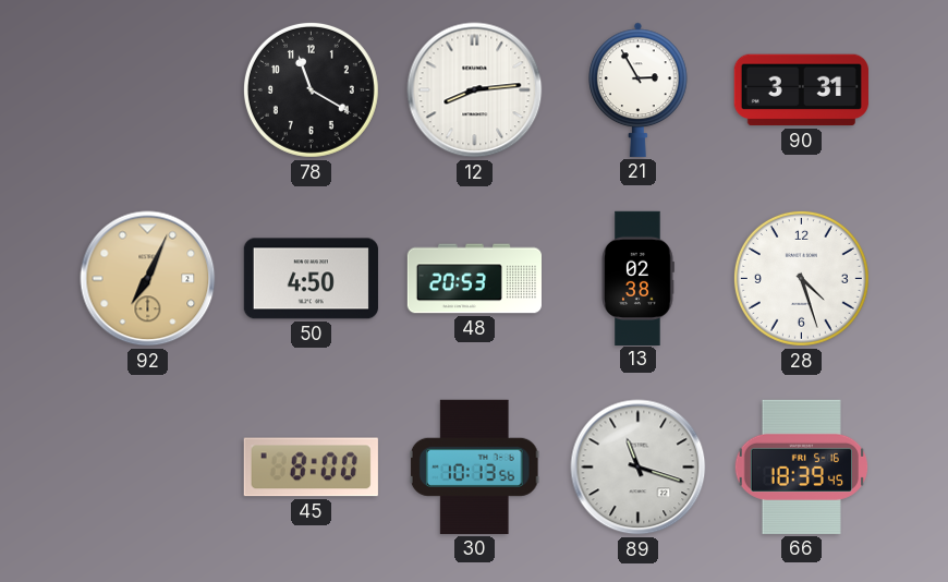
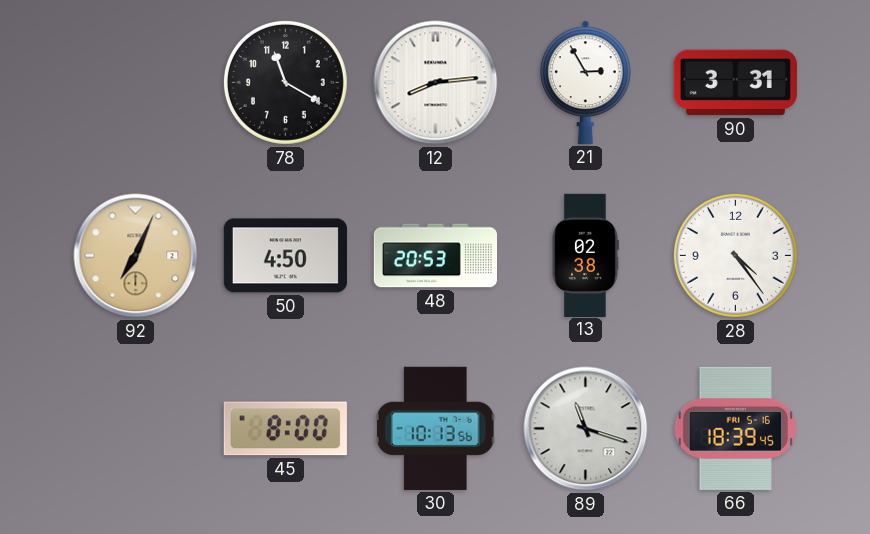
28: 4:27 -> 4:24 (735, 255)
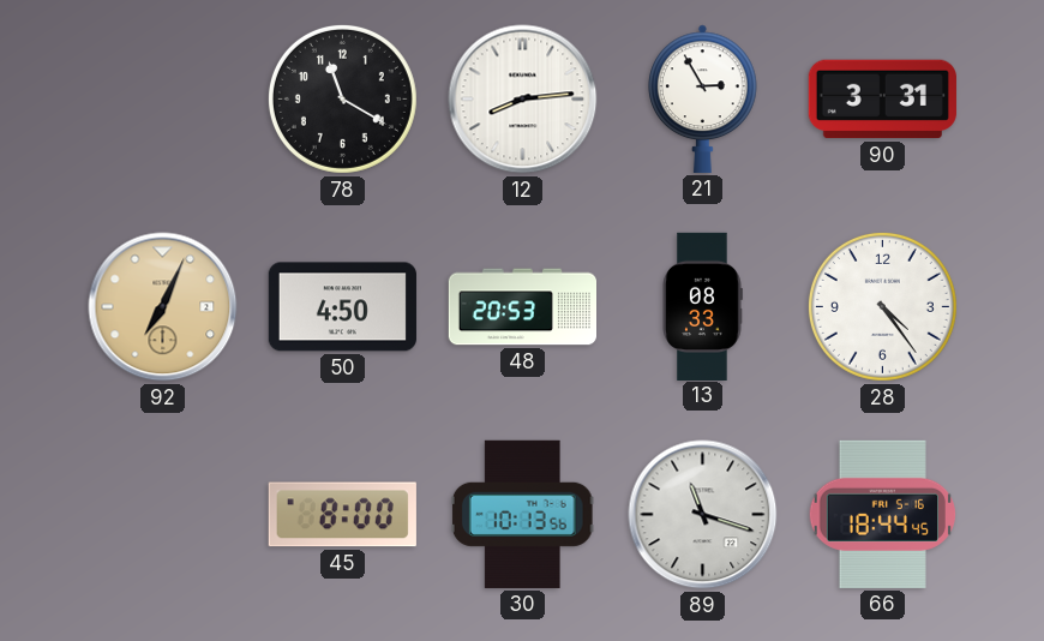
13: 02:38 -> 08:33 (702, 306)
66: 18:39 -> 18:44 (882, 514)
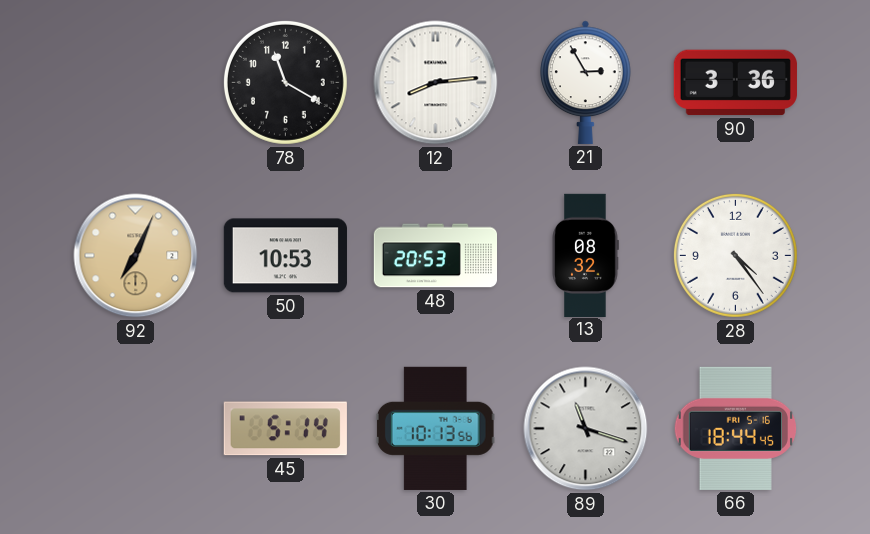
90: 3:31 -> 3:36 (735, 83)
50: 4:50 -> 10:53 (285, 256)
13: 08:33 -> 08:32 (585, 255)
45: 8:00 -> 5:14 (285, 429)
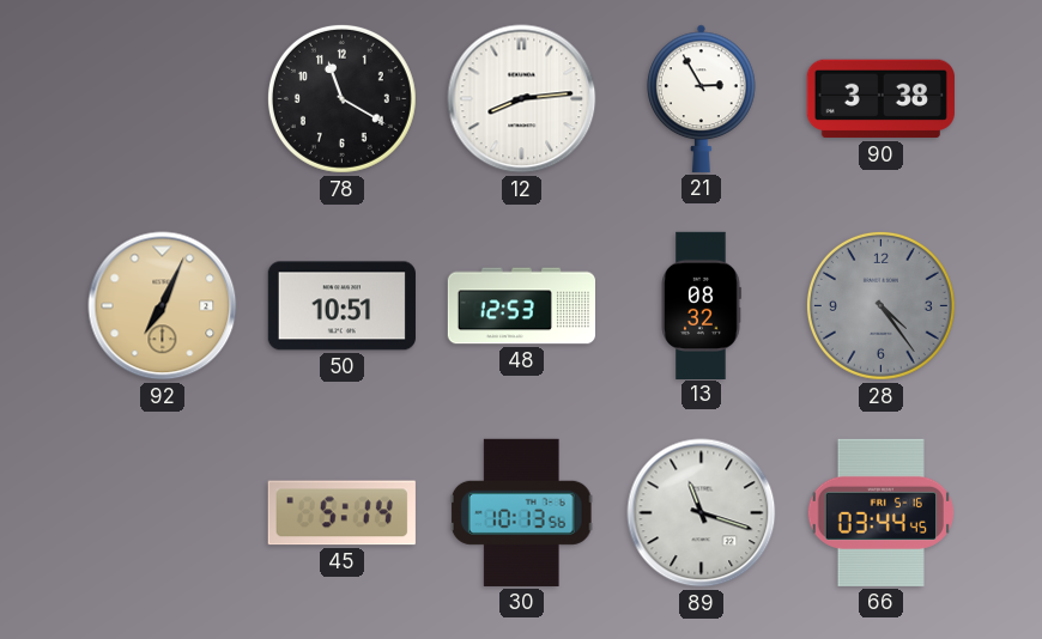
90: 3:36 -> 3:38 (880, 99)
50: 10:53 -> 10:51 (341, 306)
48: 20:53 -> 12:53 (521, 306)
28 dial: white -> grey (880, 305)
66: 18:44 -> 03:44 (880, 512)
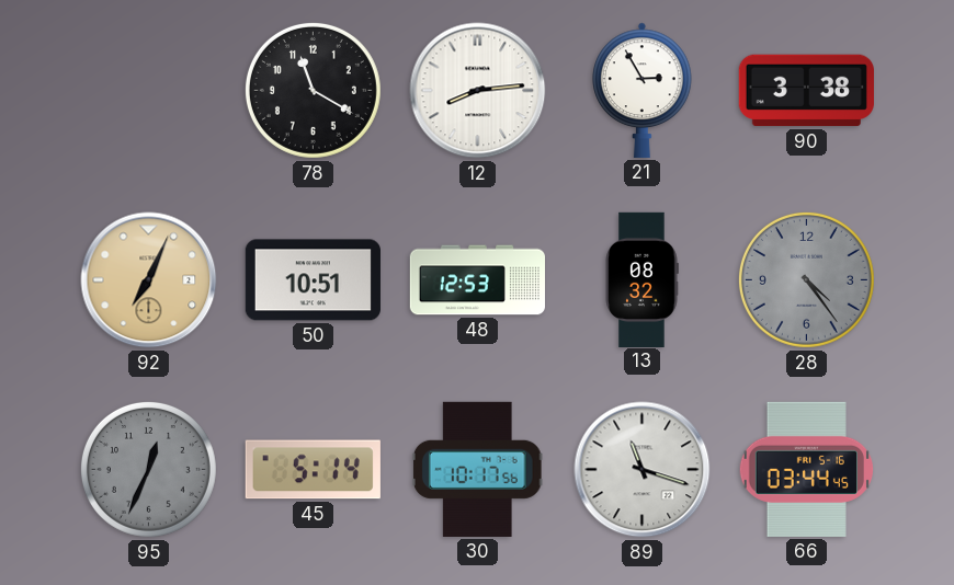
95: none -> 12:34 (148, 469)
30: 10:13 -> 10:17 (477, 469)
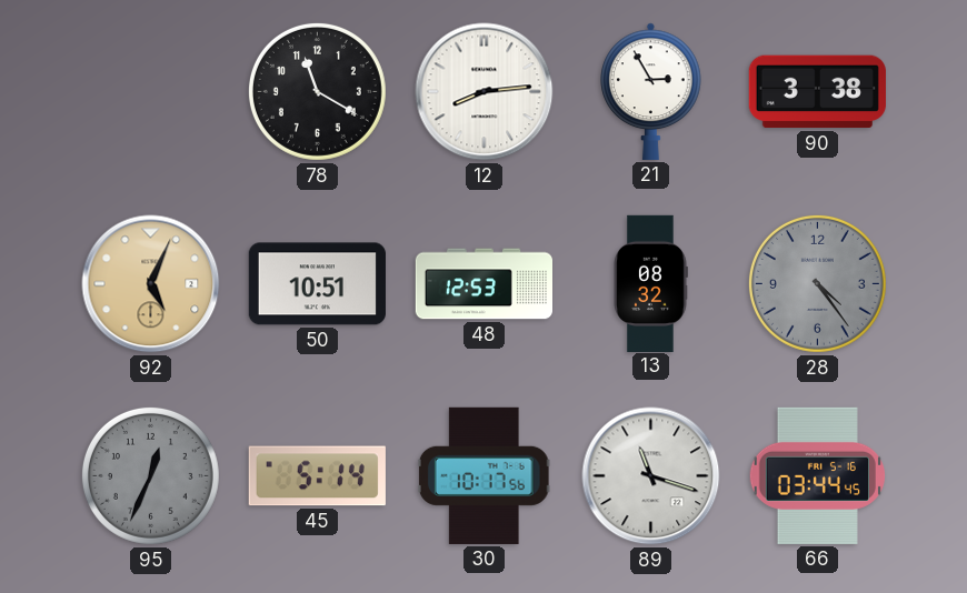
92: 7:04 -> 5:04 (151, 284)
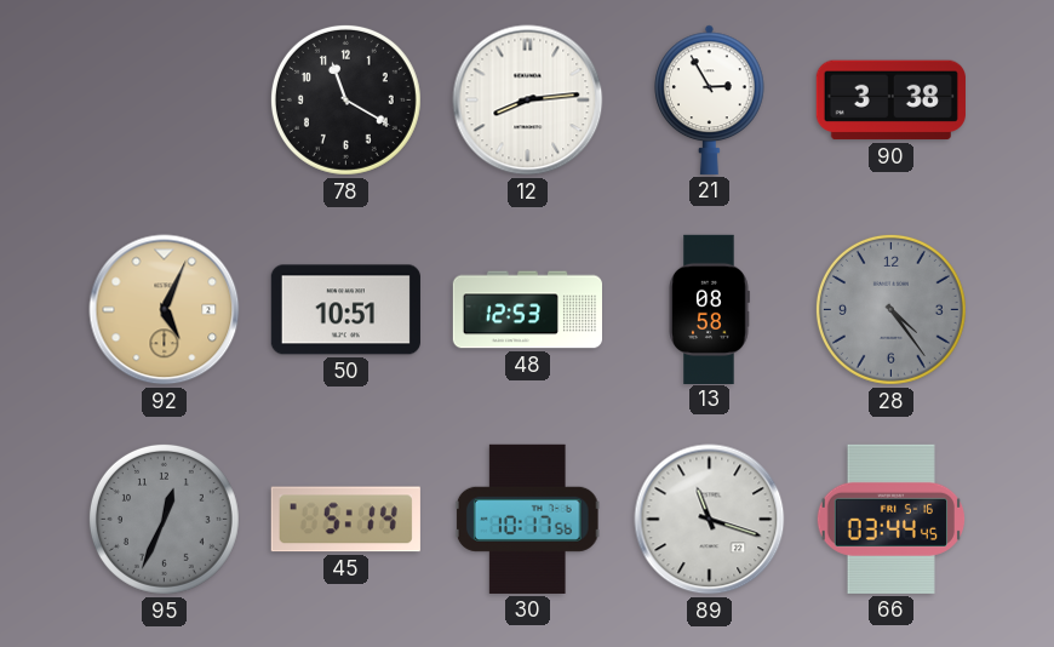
13: 08:32 -> 08:58 (709, 309)
